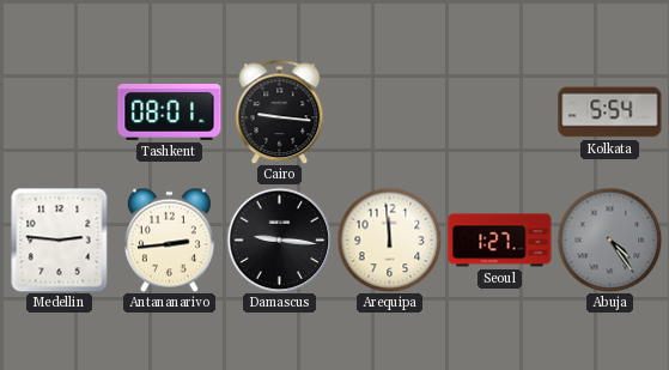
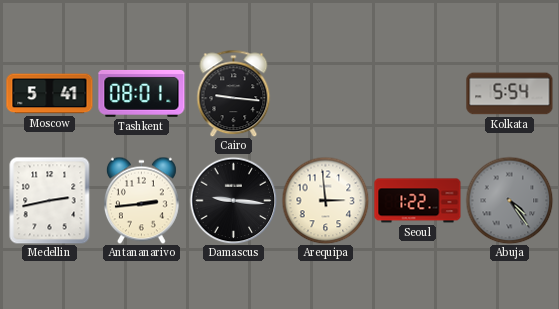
Moscow: none -> 5:41 (50, 94)
Medellin: 2:46 -> 2:43 (50, 200)
Arequipa: 11:59 -> 2:59 (325, 200)
Seoul: 1:27 -> 1:22 (418, 201)
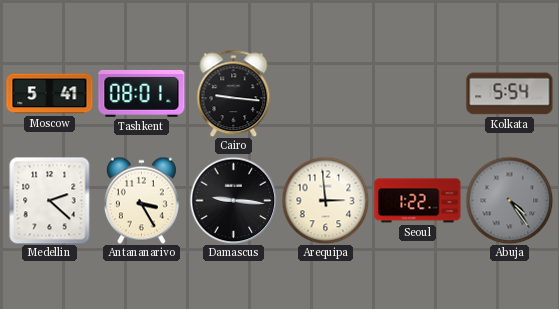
Medellin: 2:43 -> 2:22 (50, 200)
Antananarivo: 2:44 -> 3:25 (141, 200)
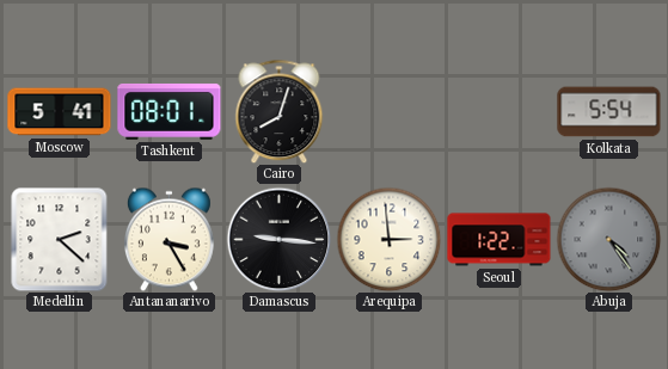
Cairo: 9:16 -> 8:03 (280, 111)
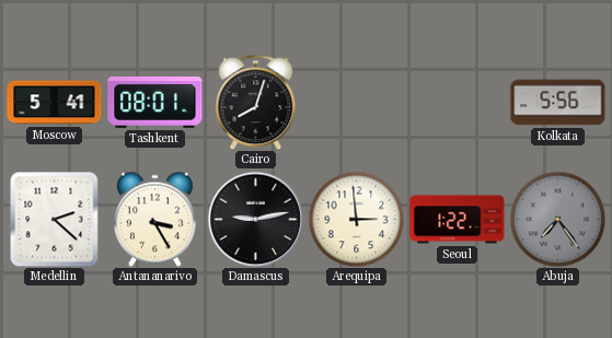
Kolkata: 5:54 -> 5:56 (558, 103)
Damascus: 9:16 -> 9:13 (255, 219)
Abuja: 4:24 -> 7:24 (557, 219)
